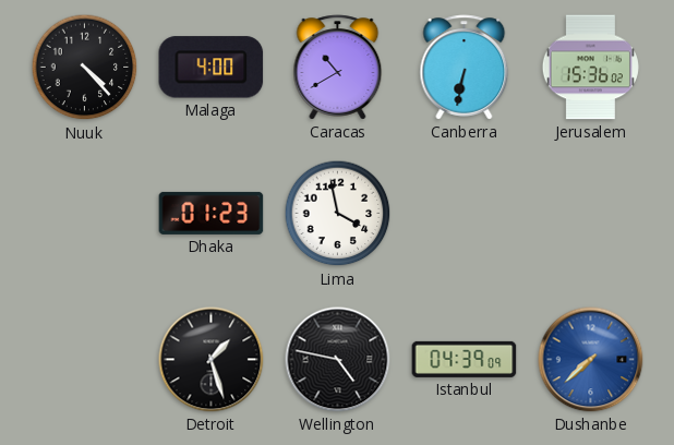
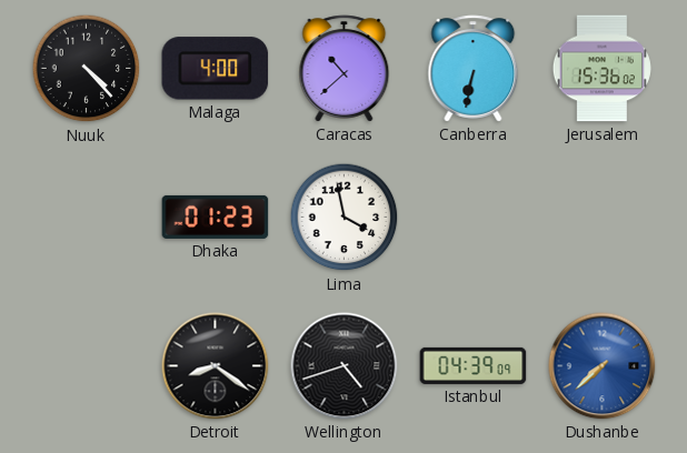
Caracas: 10:40 -> 10:38 (345, 69)
Detroit: 1:27 -> 8:21 (216, 366)
Wellington: 4:47 -> 4:42 (345, 366)
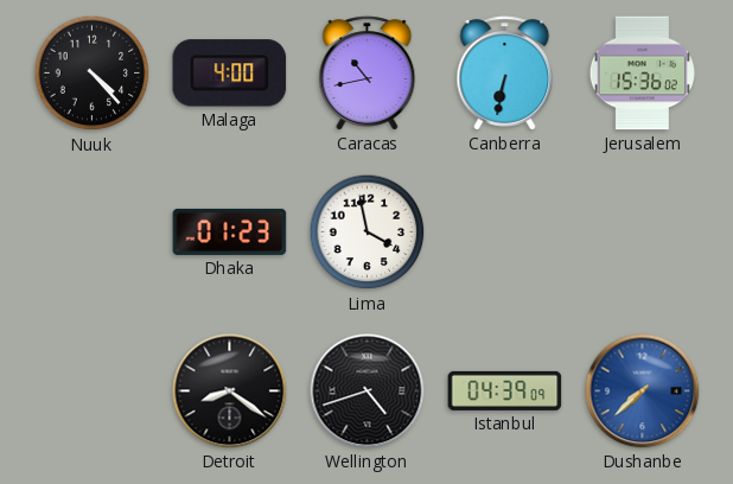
Caracas: 10:38 -> 10:43 (368, 74)
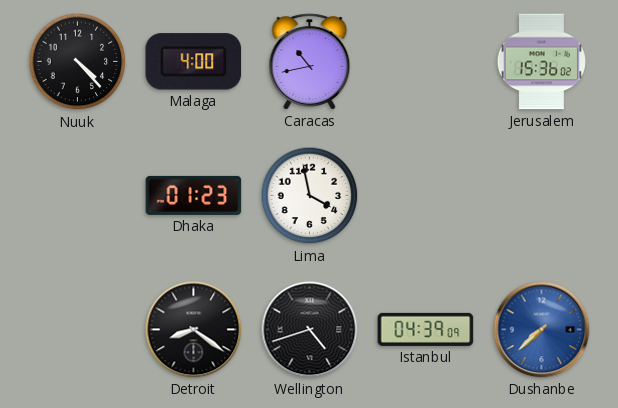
Canberra: 6:32 -> none (505, 74)
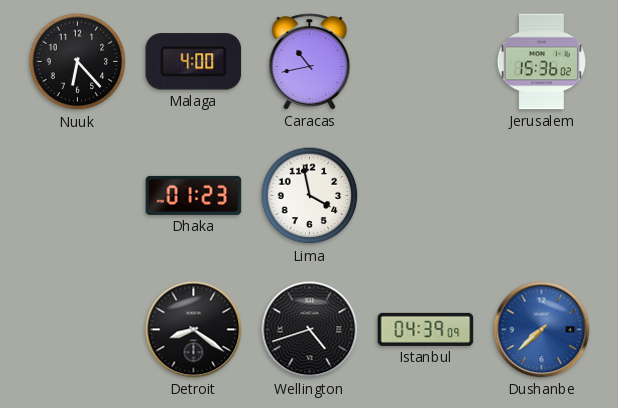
Nuuk: 4:23 -> 6:23 (78, 62)
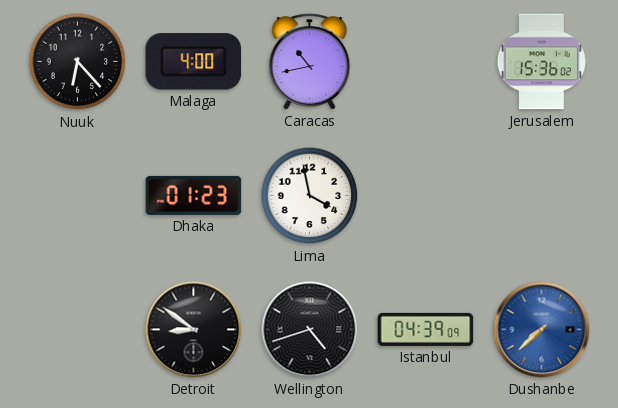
Detroit: 8:21 -> 8:51 (194, 330)
